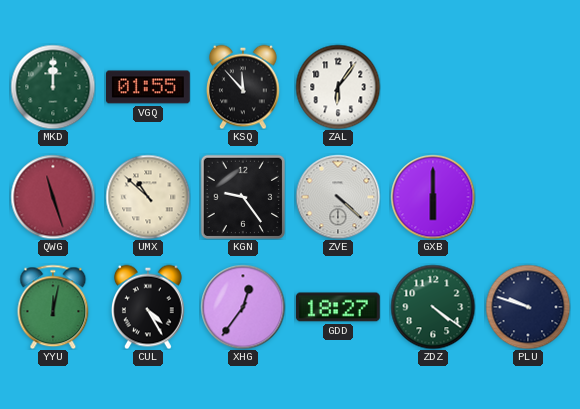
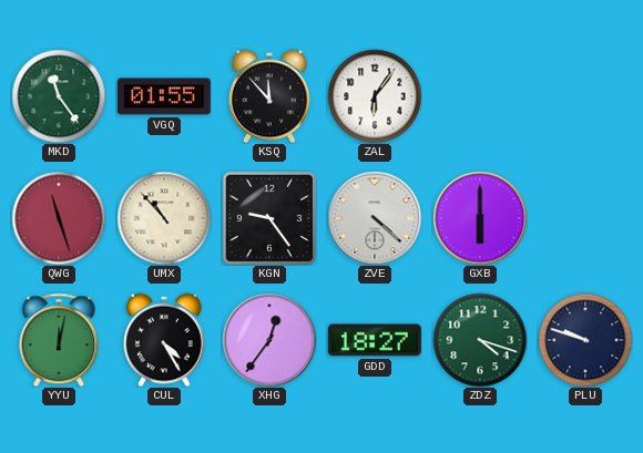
MKD: 12:00 -> 11:24 (59, 96)
UMX: 10:52 -> 10:53 (164, 218)
ZDZ: 4:21 -> 4:18 (480, 340)
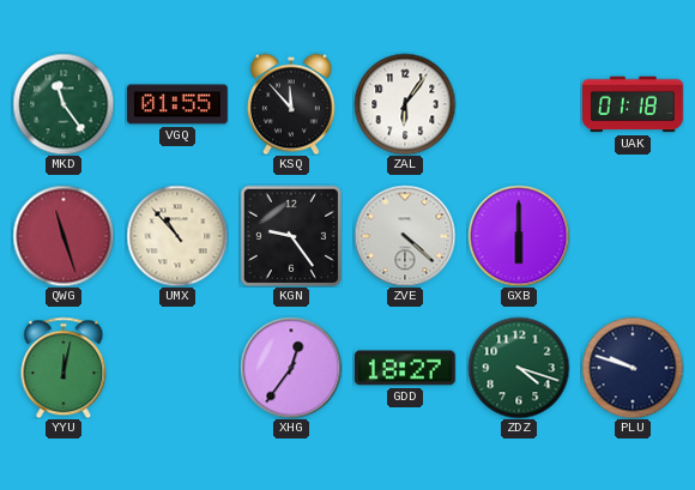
UAK: none -> 01:18 (634, 104)
CUL: 4:25 -> none (164, 340)
